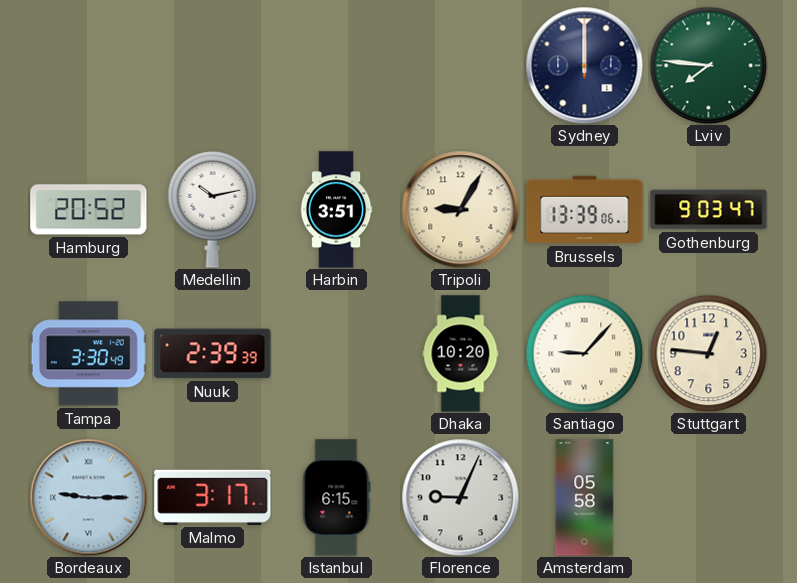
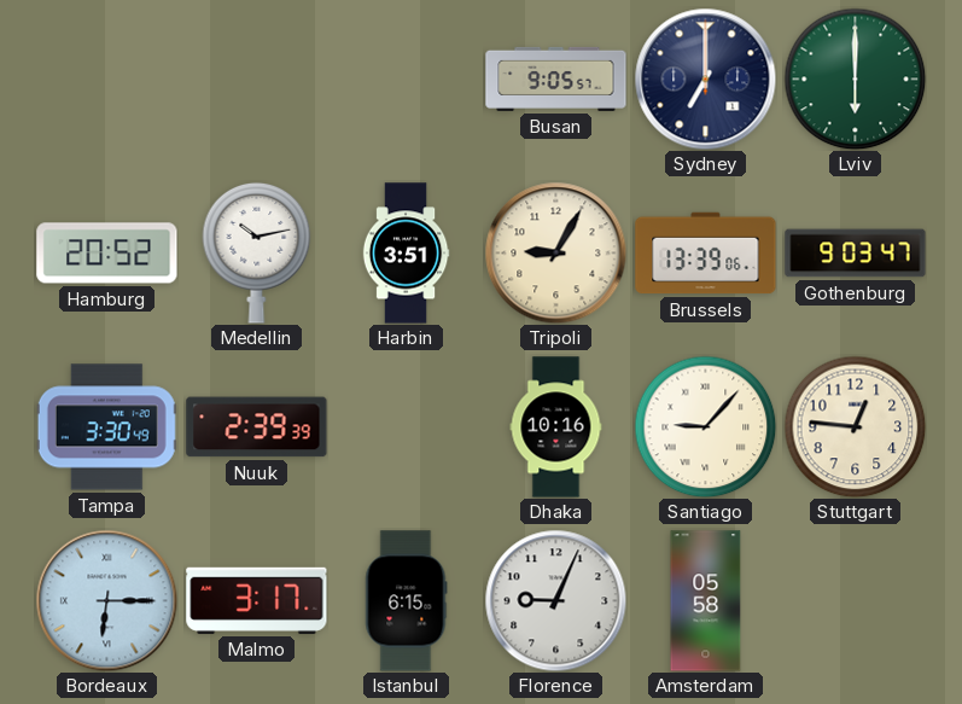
Busan: none -> 9:05 (556, 78)
Sydney: 12:00 -> 7:00 (705, 78)
Lviv: 7:46 -> 6:00 (855, 78)
Dhaka: 10:20 -> 10:16 (556, 427)
Bordeaux: 9:15 -> 6:15 (106, 600)
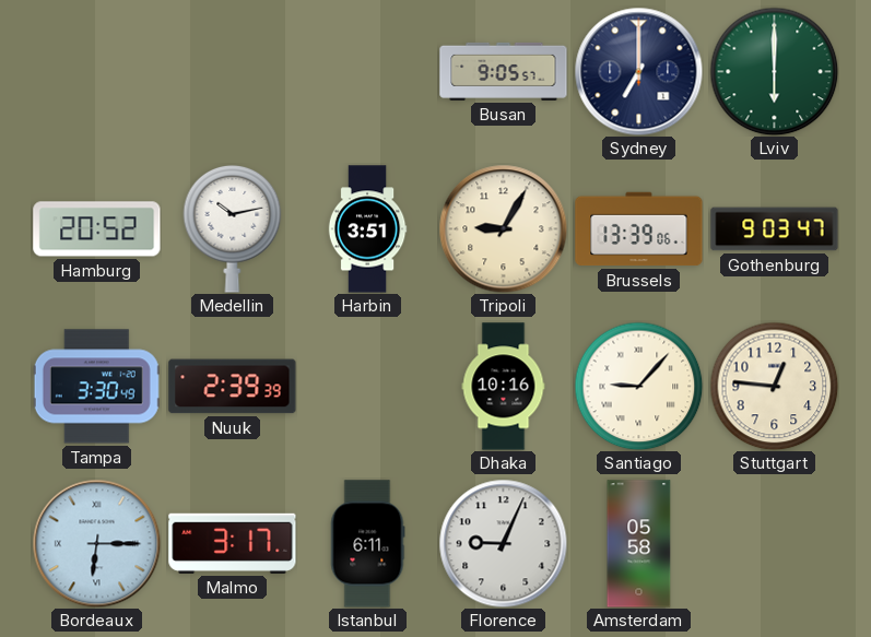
Istanbul: 6:15 -> 6:11 (367, 544)
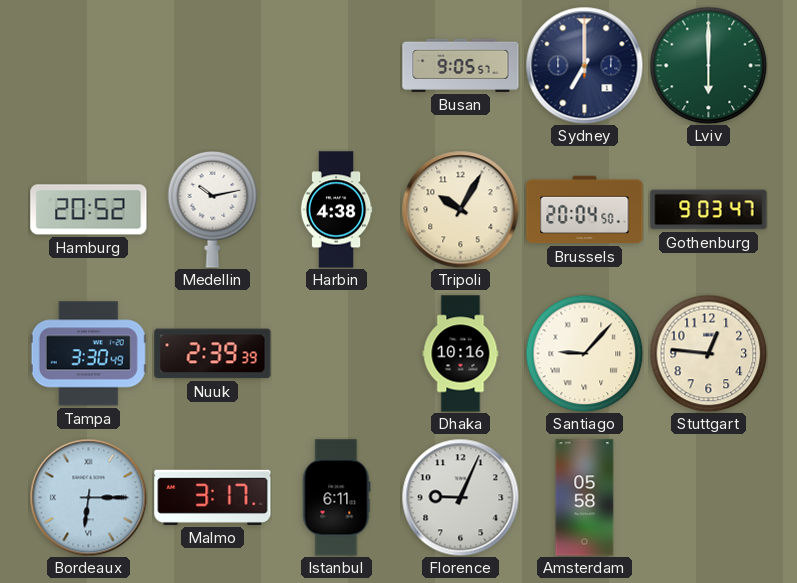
Harbin: 3:51 -> 4:38 (336, 210)
Tripoli: 9:05 -> 10:05 (460, 209)
Brussels: 13:39 -> 20:04 (585, 210)
